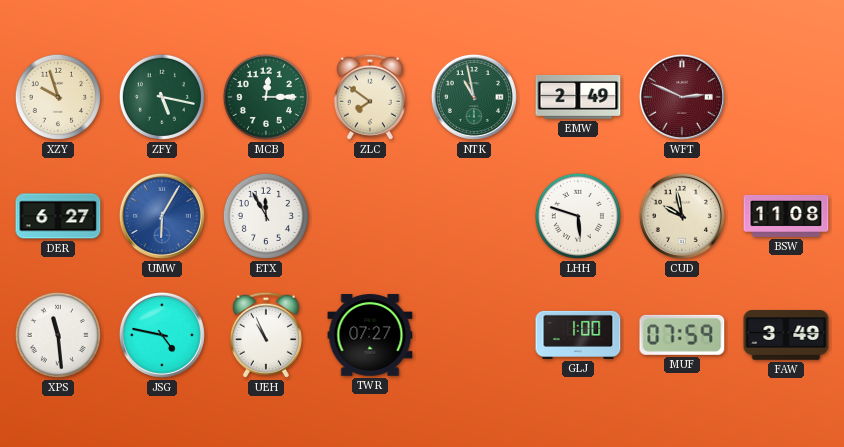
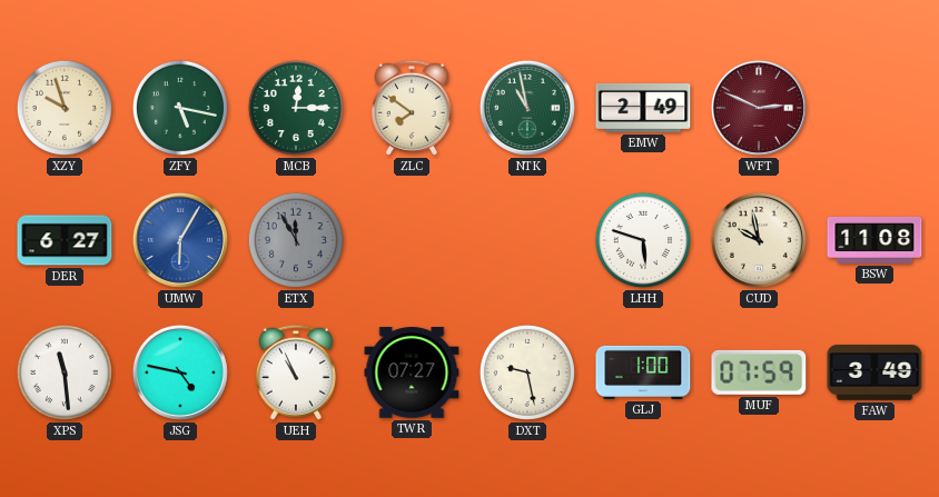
ETX dial: white -> grey (296, 240)
DXT: none -> 9:28 (527, 372)
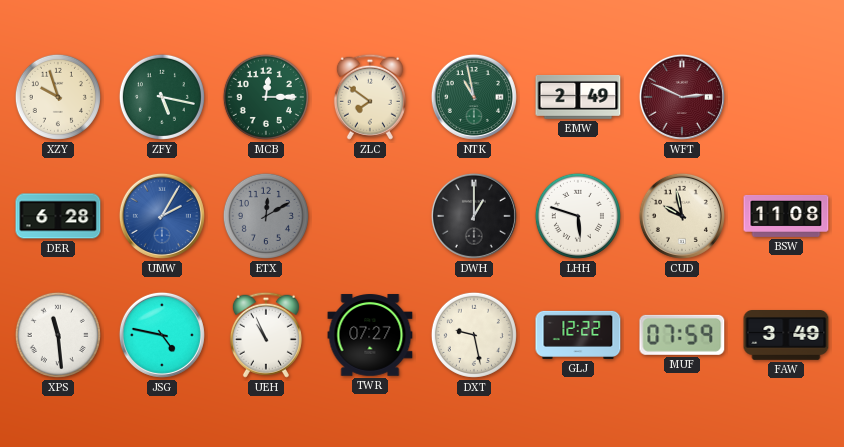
DER: 6:27 -> 6:28 (58, 216)
UMW: 6:05 -> 2:05 (162, 216)
ETX: 11:55 -> 12:10 (266, 216)
DWH: none -> 1:00 (474, 216)
GLJ: 1:00 -> 12:22 (578, 335)
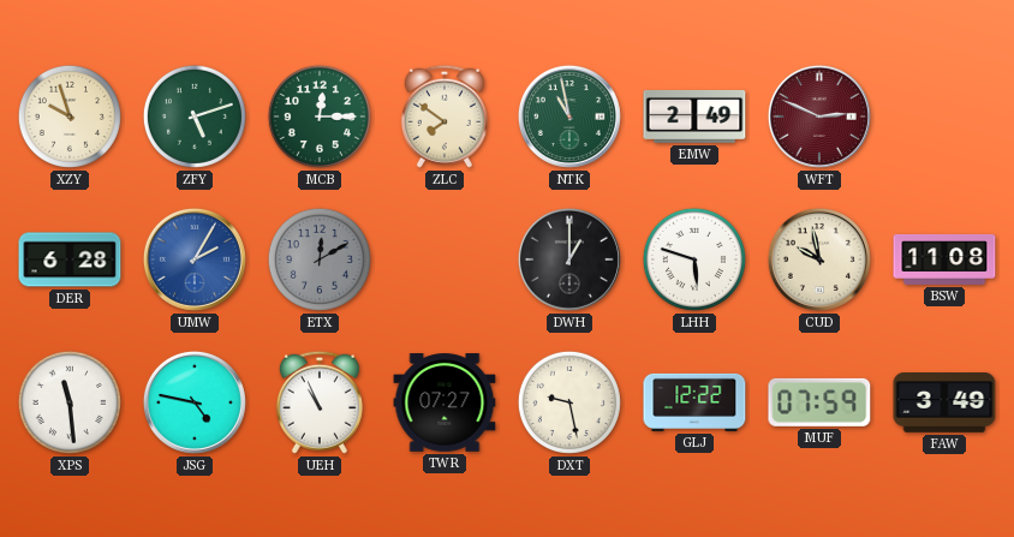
ZFY: 5:17 -> 5:12 (195, 117)
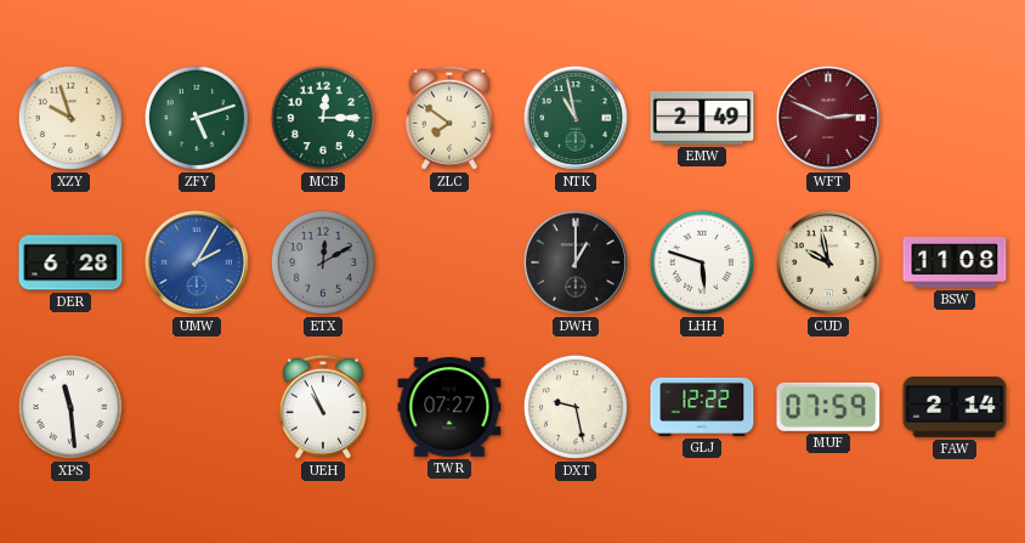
JSG: 4:47 -> none (195, 402)
FAW: 3:49 -> 2:14 (955, 407)
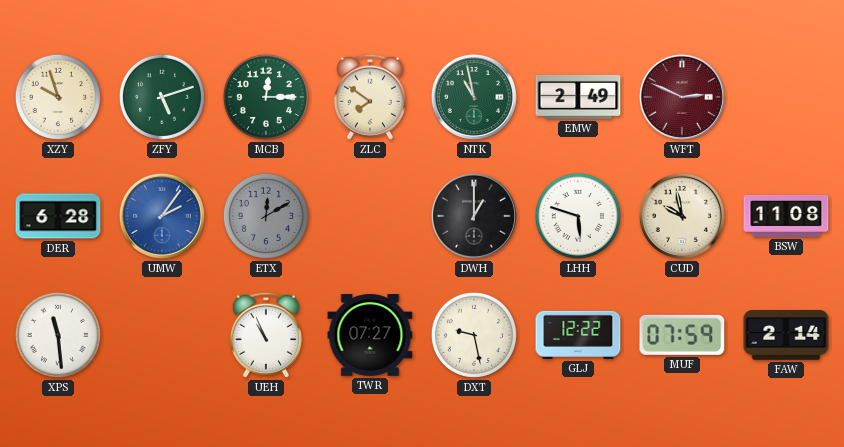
UMW: 2:05 -> 2:06 (162, 216)
